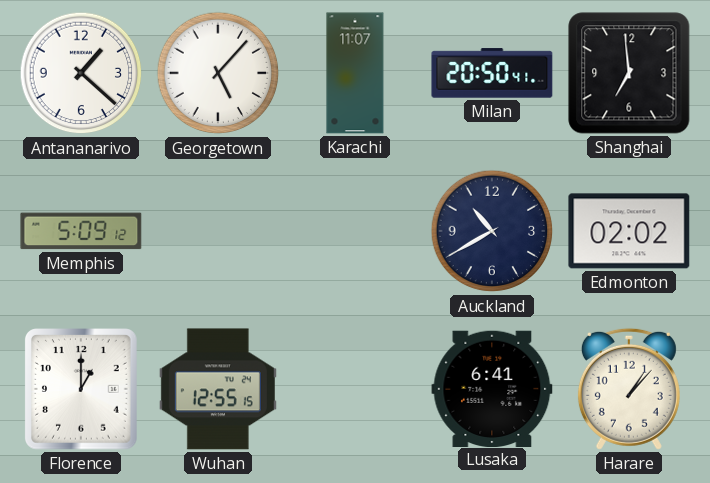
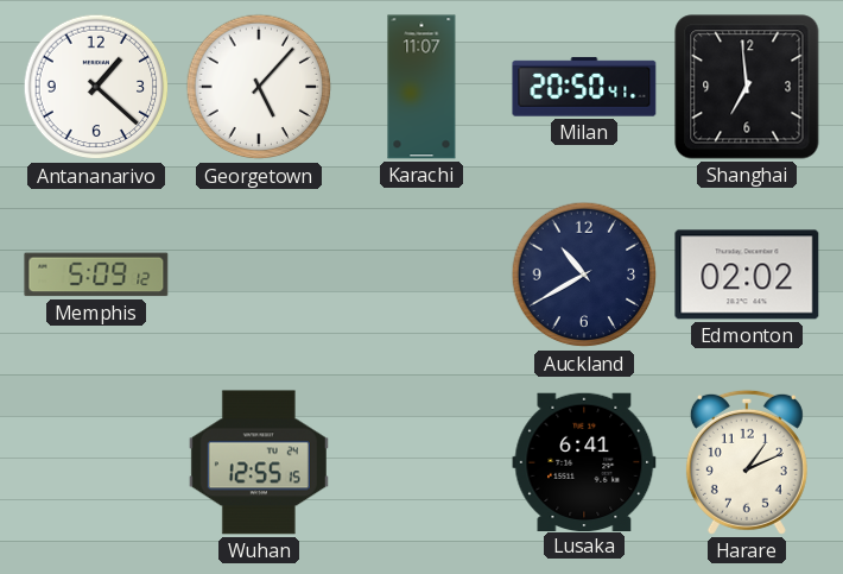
Florence: 1:00 -> none (82, 390)
Harare: 1:07 -> 1:11 (747, 462)
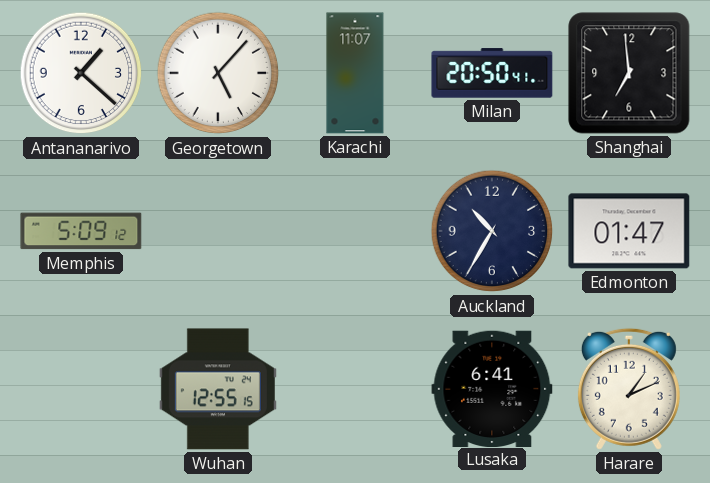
Auckland: 10:40 -> 10:35 (492, 231)
Edmonton: 02:02 -> 01:47 (629, 231)
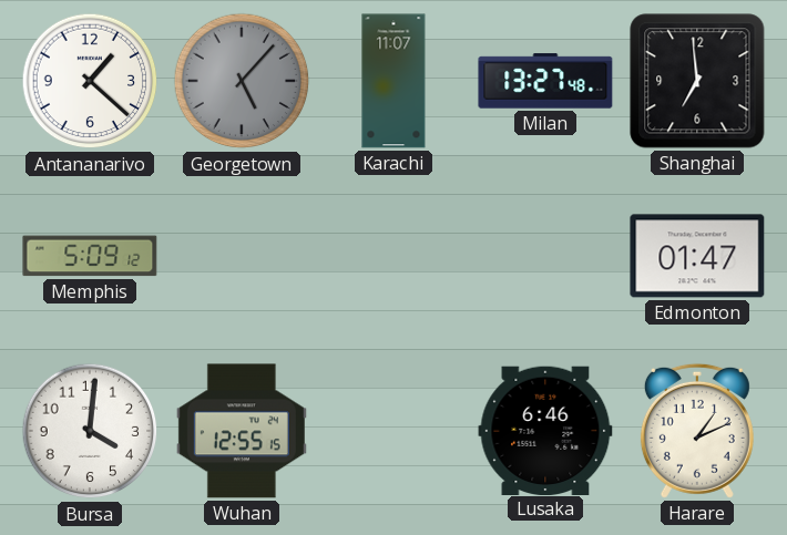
Georgetown dial: white -> grey (242, 81)
Milan: 20:50 -> 13:27 (545, 81)
Auckland: 10:35 -> none (492, 231)
Bursa: none -> 4:01 (90, 431)
Lusaka: 6:41 -> 6:46 (545, 430)
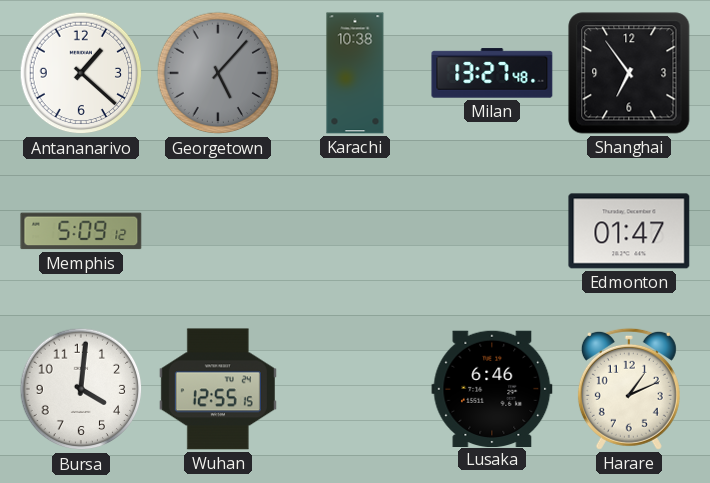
Karachi: 11:07 -> 10:38 (355, 73)
Shanghai: 6:59 -> 6:54 (629, 73)
